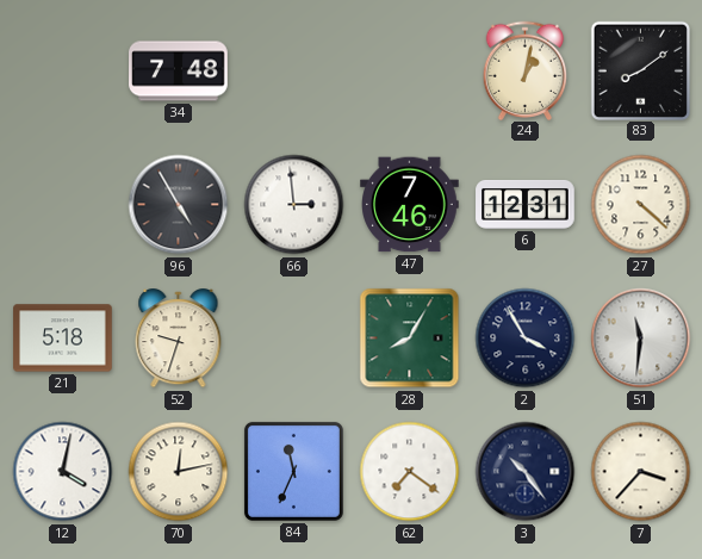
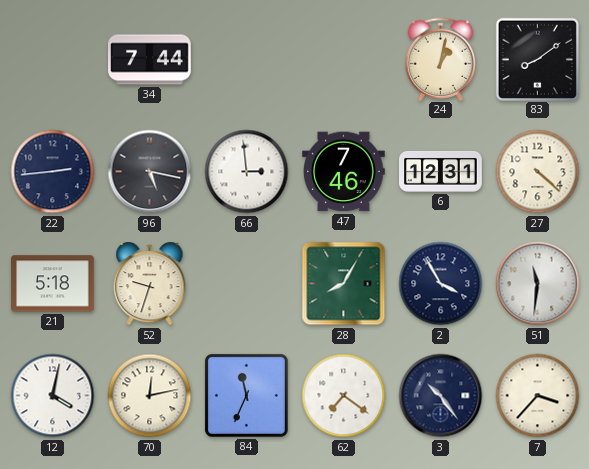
34: 7:48 -> 7:44 (150, 60)
22: none -> 2:44 (53, 172)
96: 4:55 -> 5:17 (150, 172)
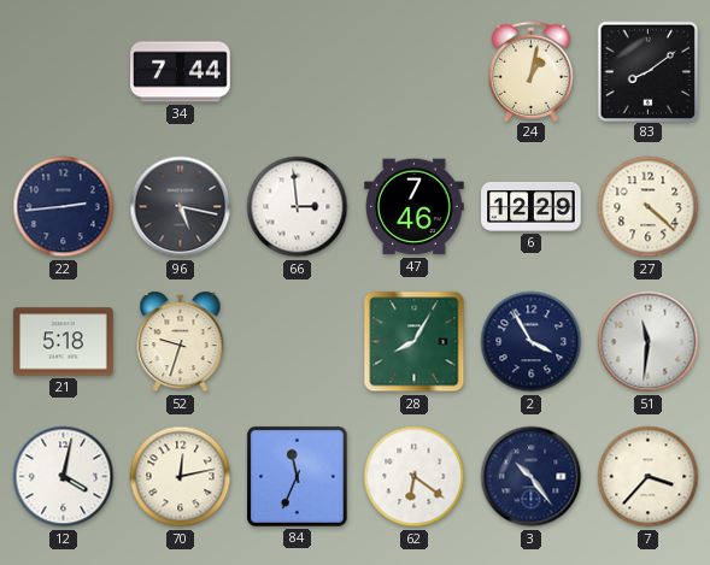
6: 12:31 -> 12:29 (532, 207)
62: 7:21 -> 6:21 (415, 477)
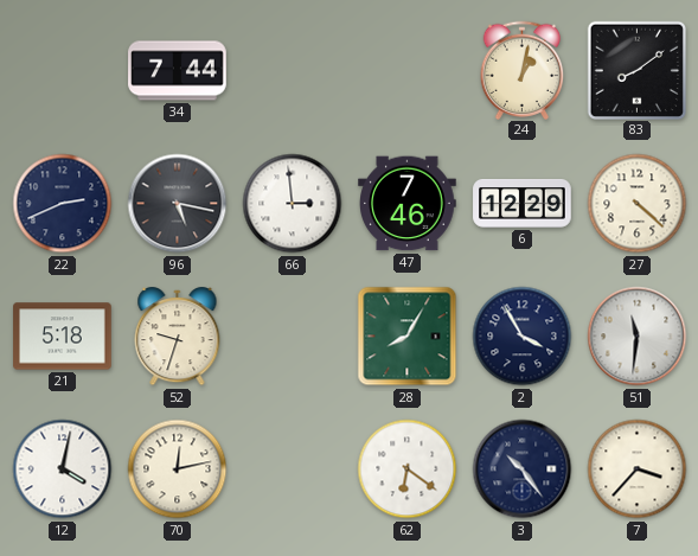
22: 2:44 -> 2:41 (63, 204)
84: 11:34 -> none (297, 476)
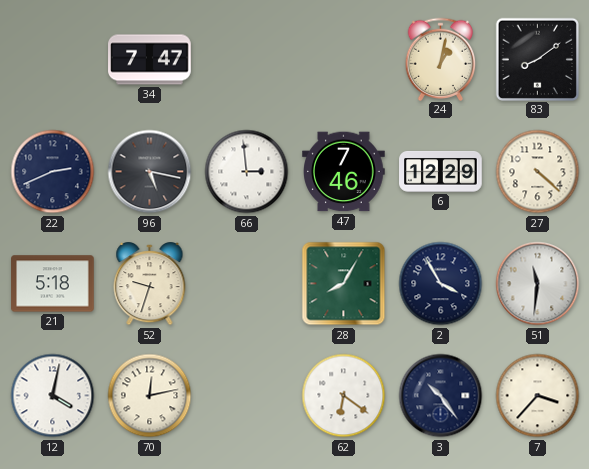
34: 7:44 -> 7:47 (150, 60)
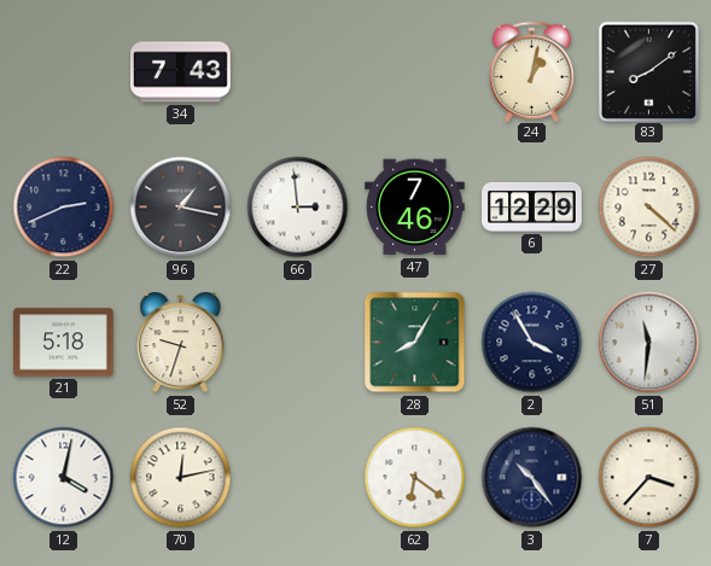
34: 7:47 -> 7:43 (181, 72)
96: 5:17 -> 1:17 (181, 208)
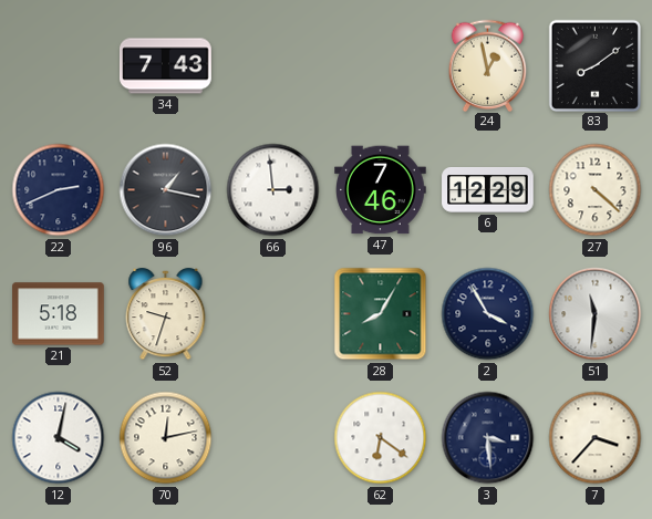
24: 1:02 -> 12:58 (488, 65)
3: 10:24 -> 3:29 (488, 438)
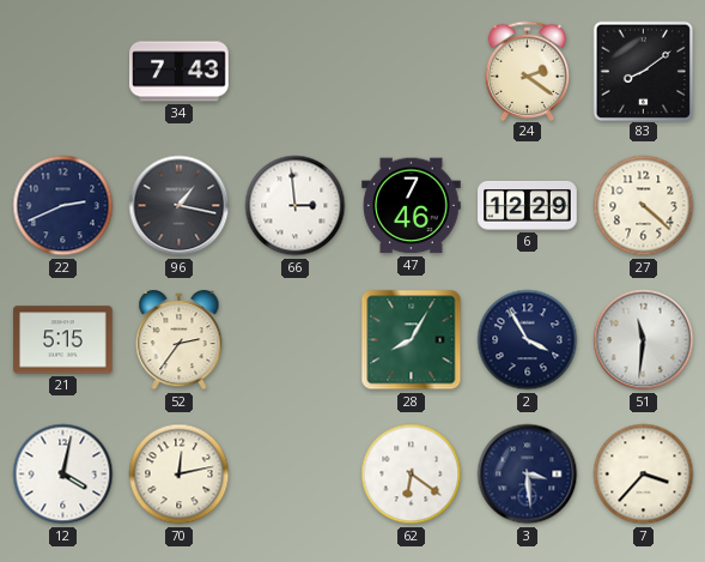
24: 12:58 -> 2:21 (528, 71)
21: 5:18 -> 5:15 (63, 340)
52: 9:33 -> 2:36 (180, 340)
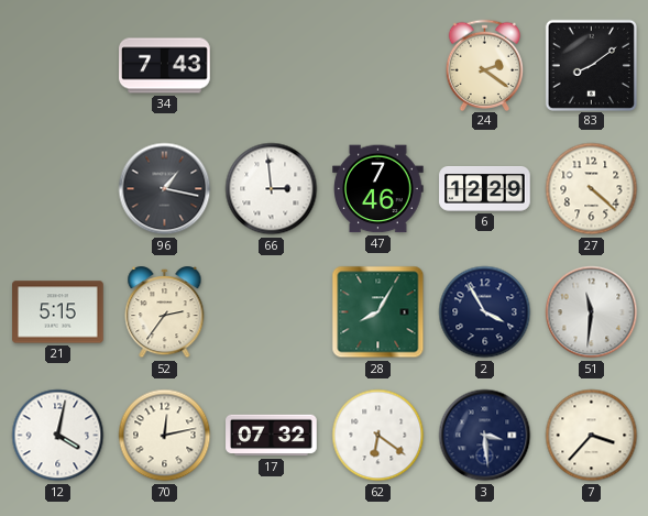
22: 2:41 -> none (63, 206)
17: none -> 07:32 (272, 436)
